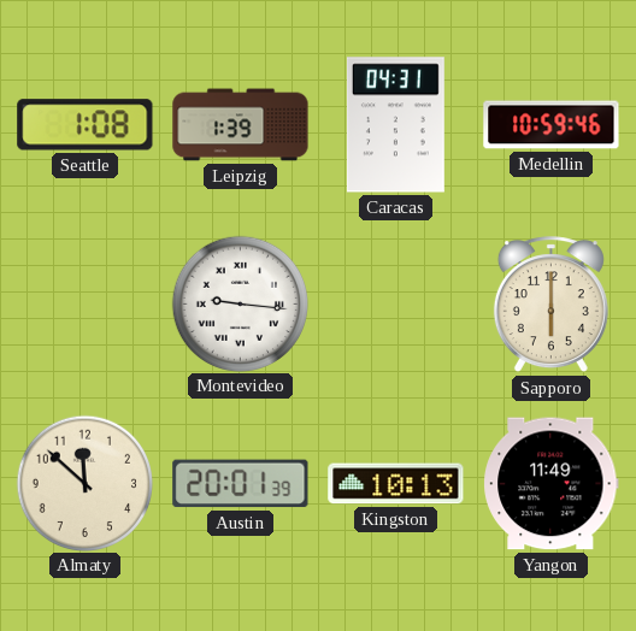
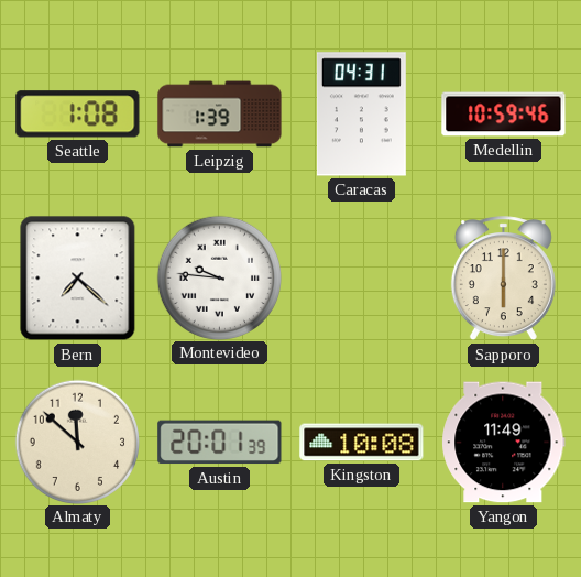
Bern: none -> 7:22 (78, 279)
Montevideo: 9:16 -> 9:46 (219, 277)
Kingston: 10:13 -> 10:08 (362, 443)
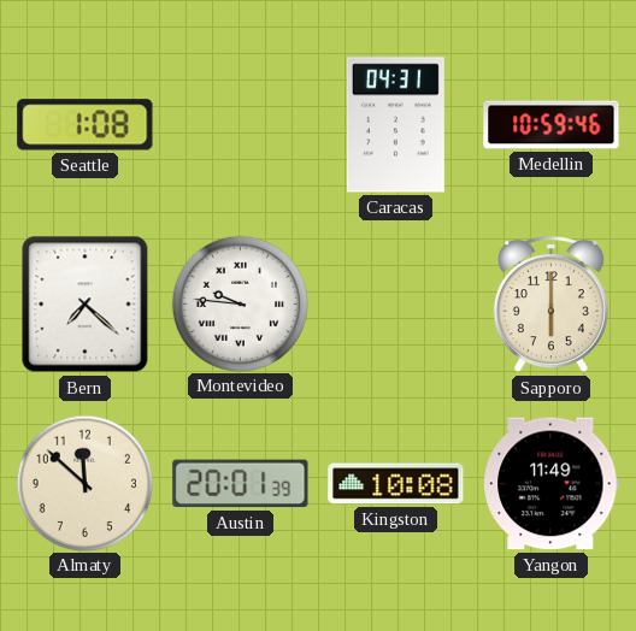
Leipzig: 1:39 -> none (220, 115)
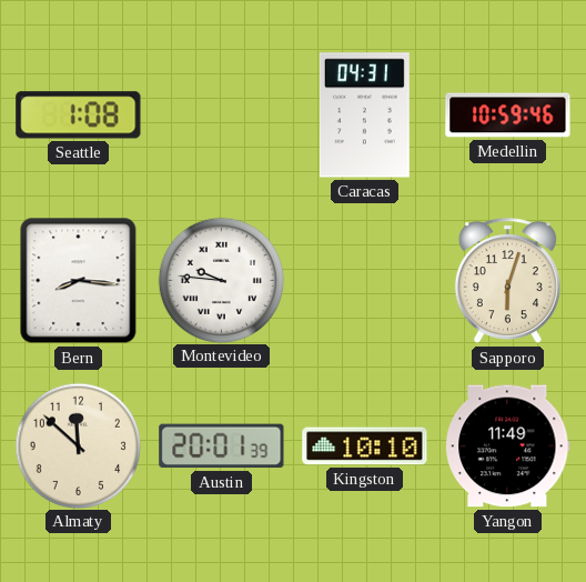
Bern: 7:22 -> 8:16 (79, 281)
Sapporo: 6:00 -> 6:03 (507, 281)
Kingston: 10:08 -> 10:10 (365, 446)
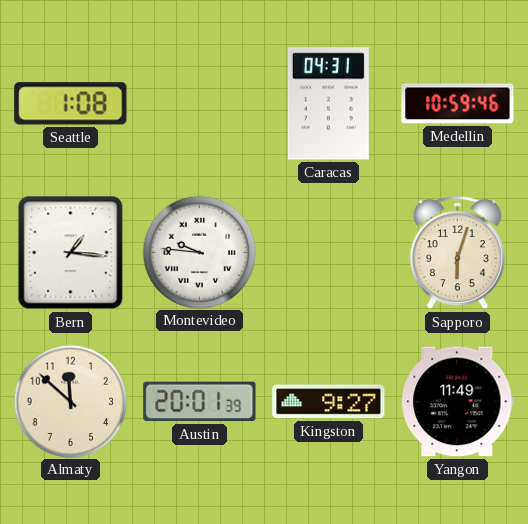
Bern: 8:16 -> 1:16 (71, 253)
Kingston: 10:10 -> 9:27 (329, 402)
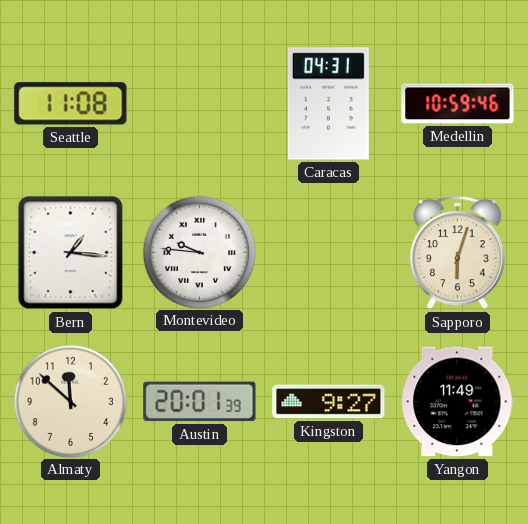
Seattle: 1:08 -> 11:08 (71, 104)
